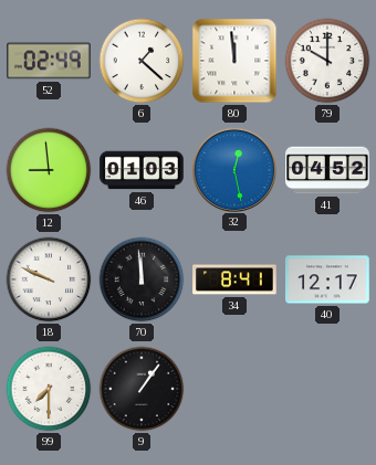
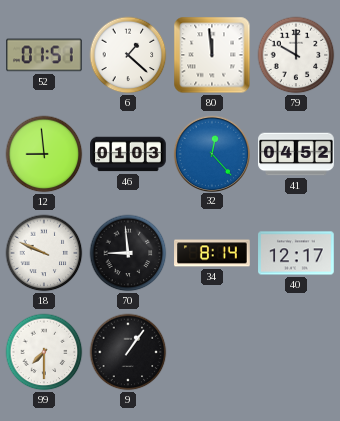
52: 02:49 -> 01:51 (44, 55)
32: 12:28 -> 12:23 (211, 153)
70: 11:59 -> 8:59 (128, 253)
34: 8:41 -> 8:14 (212, 253)
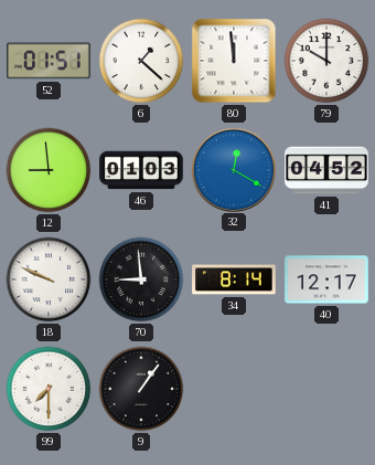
32: 12:23 -> 12:20 (233, 169)
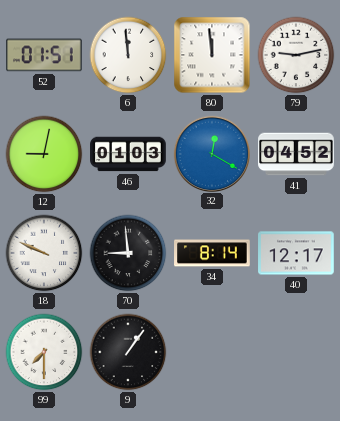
6: 1:22 -> 11:59 (128, 55)
79: 10:00 -> 9:13 (296, 55)
12: 8:59 -> 9:02 (44, 154)
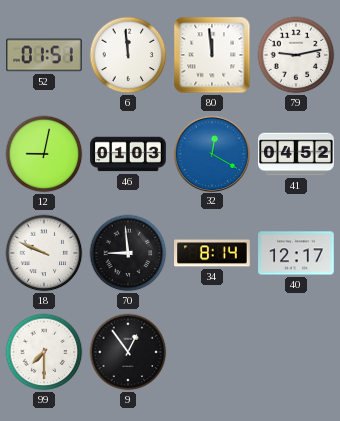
9: 1:06 -> 12:54 (128, 352)
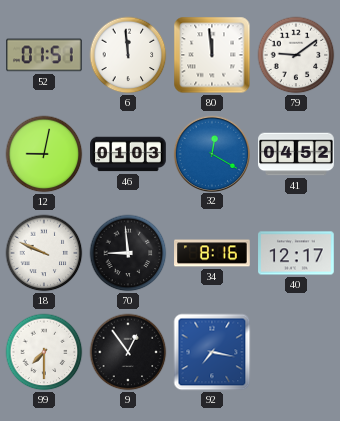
79: 9:13 -> 9:09 (296, 55)
34: 8:14 -> 8:16 (212, 253)
92: none -> 7:17 (212, 352)
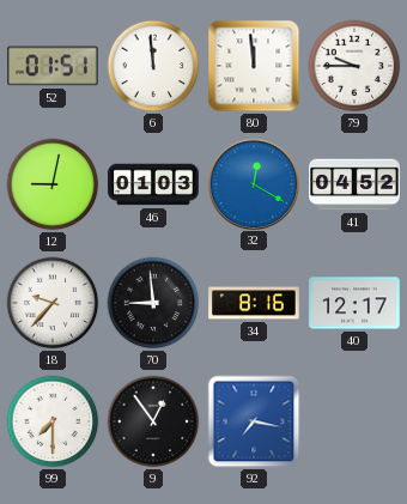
79: 9:09 -> 9:45 (354, 66)
18: 9:49 -> 9:37 (53, 303)
